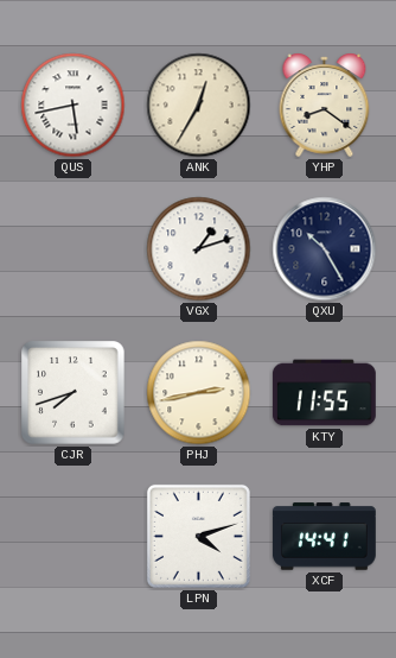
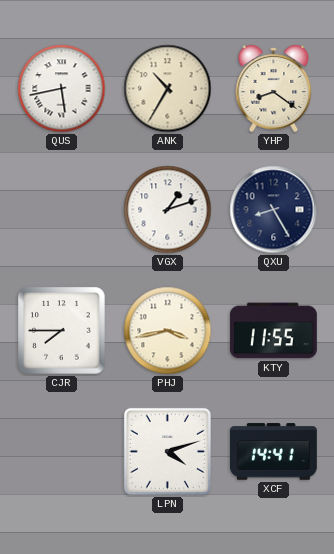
ANK: 12:35 -> 10:35 (168, 89)
QXU: 10:25 -> 8:25 (274, 210)
CJR: 7:42 -> 7:45 (62, 331)
PHJ: 2:43 -> 3:43 (168, 331)
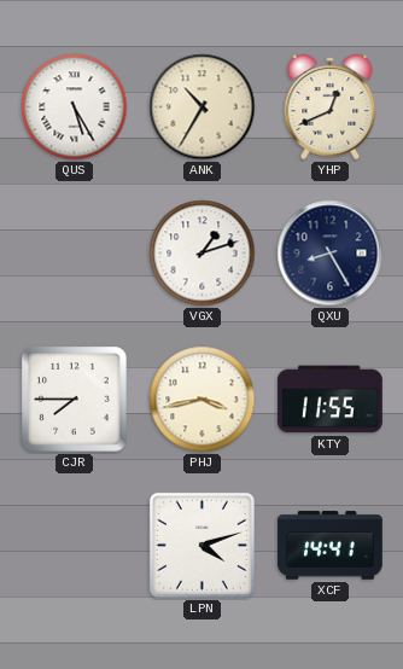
QUS: 5:43 -> 5:25 (75, 107)
YHP: 8:21 -> 12:41 (331, 106)
